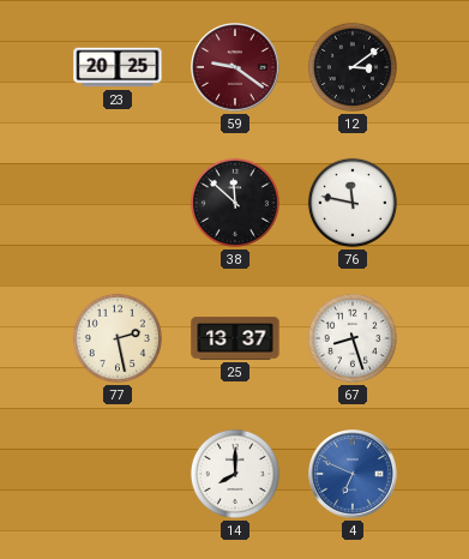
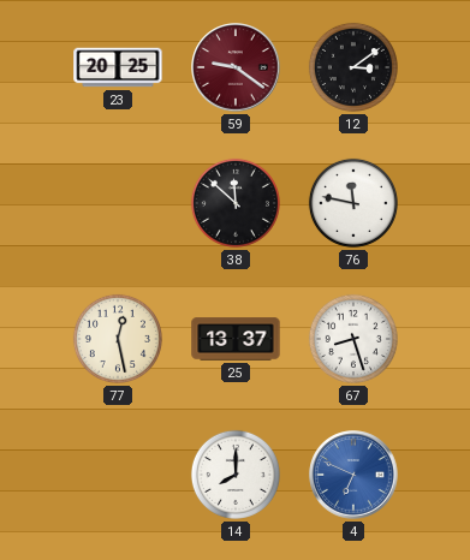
77: 2:28 -> 12:28 (118, 339)
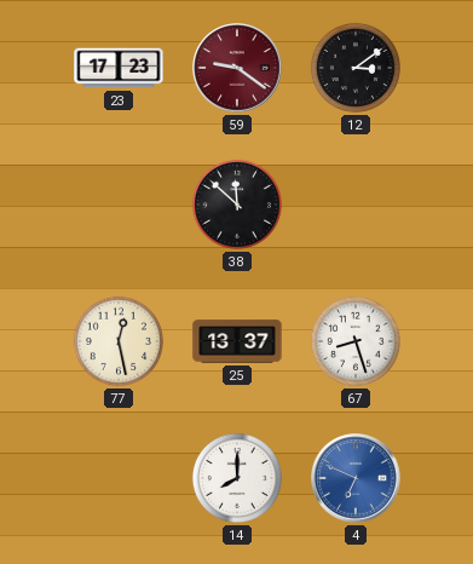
23: 20:25 -> 17:23 (119, 68)
76: 11:47 -> none (353, 203)
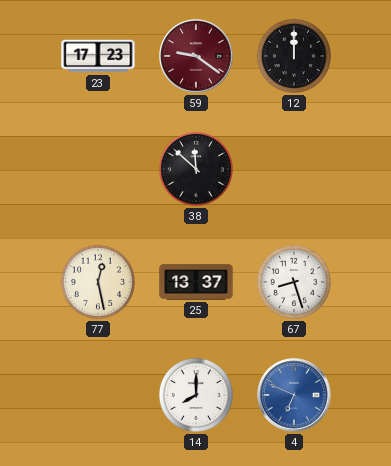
12: 3:09 -> 12:00 (294, 56)
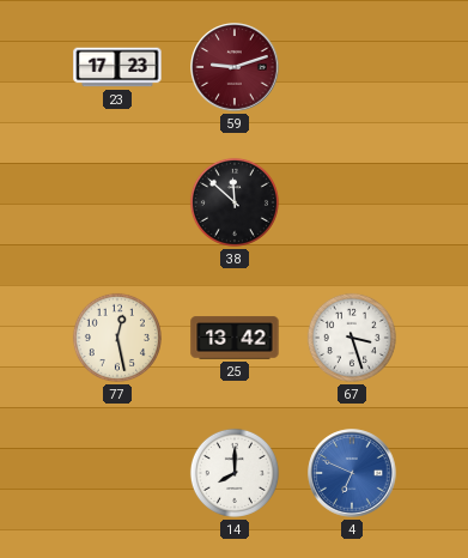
59: 9:21 -> 9:12 (235, 67)
12: 12:00 -> none (294, 56)
25: 13:37 -> 13:42 (235, 338)
67: 8:27 -> 3:27 (352, 338)
